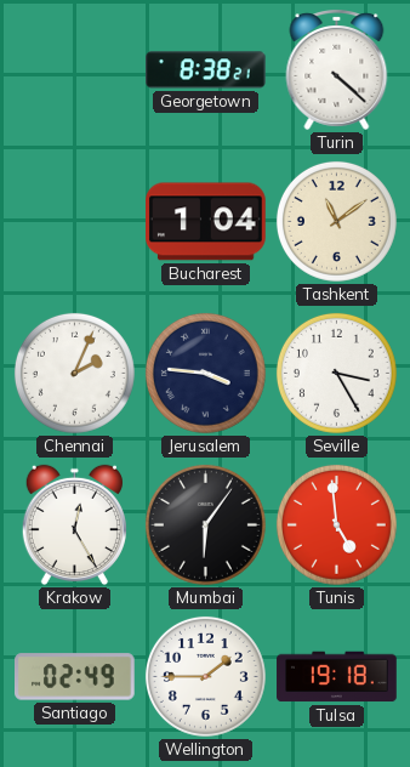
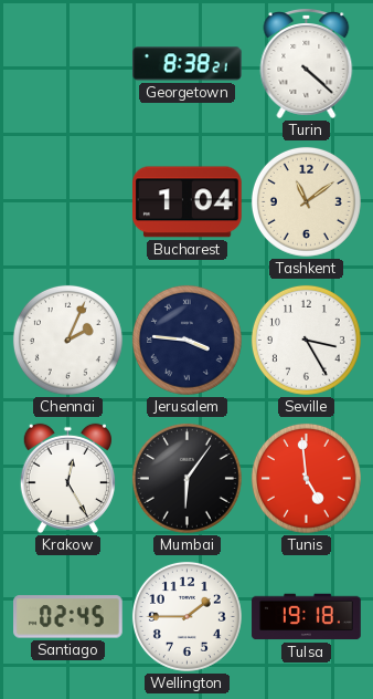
Santiago: 02:49 -> 02:45 (68, 617)
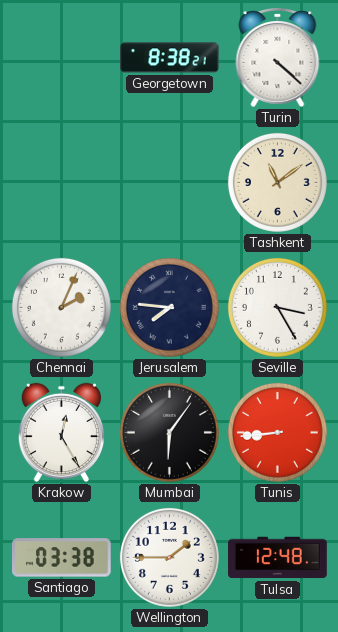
Bucharest: 1:04 -> none (188, 202)
Jerusalem: 3:46 -> 7:46 (169, 307)
Tunis: 4:59 -> 8:44 (277, 432)
Santiago: 02:45 -> 03:38 (62, 558)
Tulsa: 19:18 -> 12:48 (278, 558)
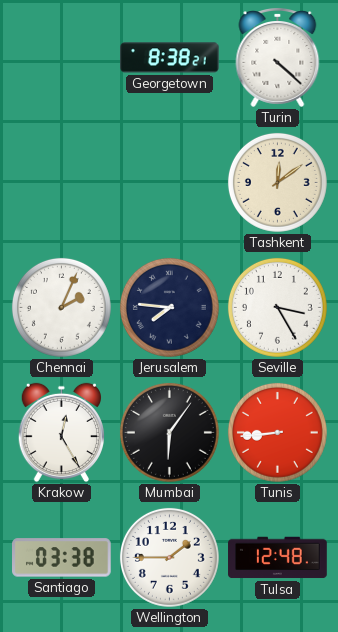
Tashkent: 11:09 -> 12:09 (277, 182)
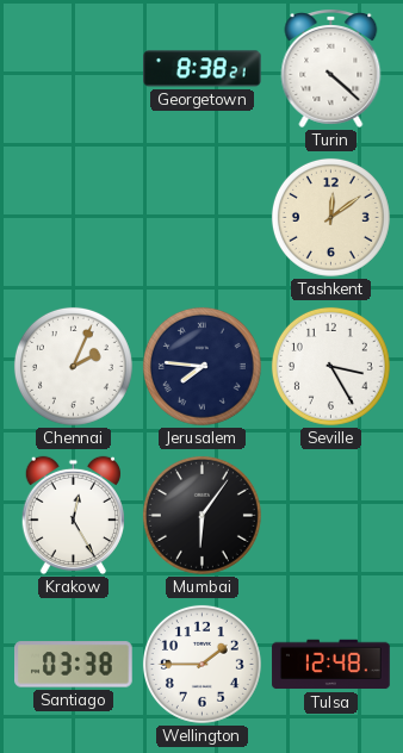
Tunis: 8:44 -> none (277, 432)
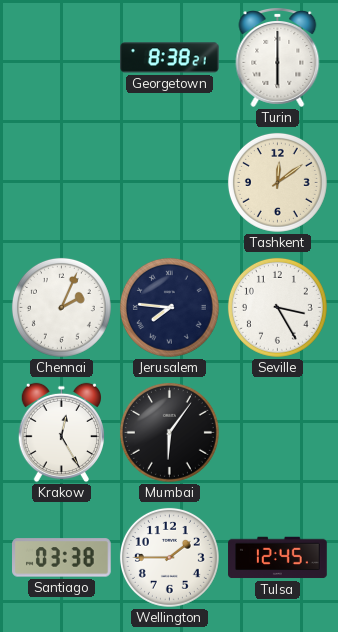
Turin: 4:22 -> 6:00 (278, 58)
Tulsa: 12:48 -> 12:45 (278, 558)
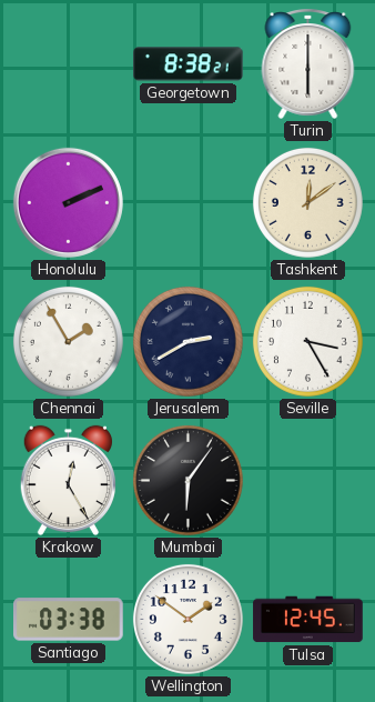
Honolulu: none -> 2:11 (68, 202)
Chennai: 2:04 -> 1:55 (68, 341)
Jerusalem: 7:46 -> 2:40 (187, 341)
Wellington: 1:45 -> 1:51 (187, 619)
